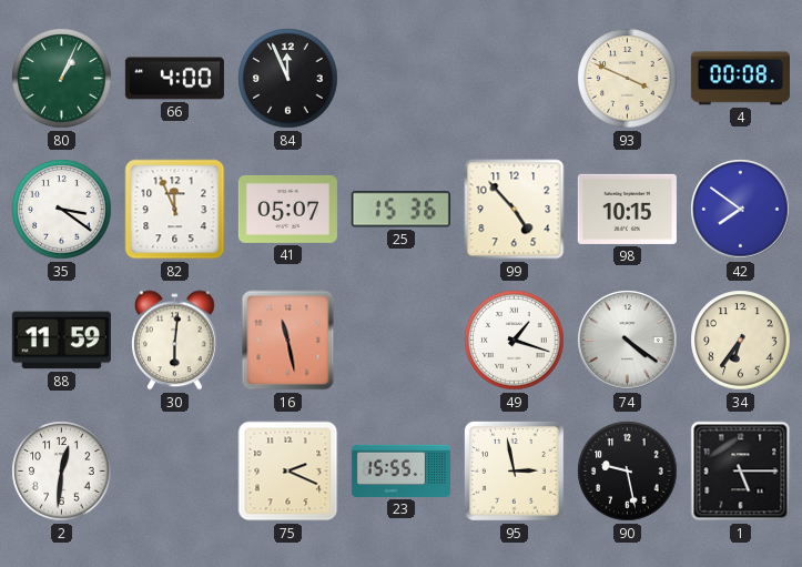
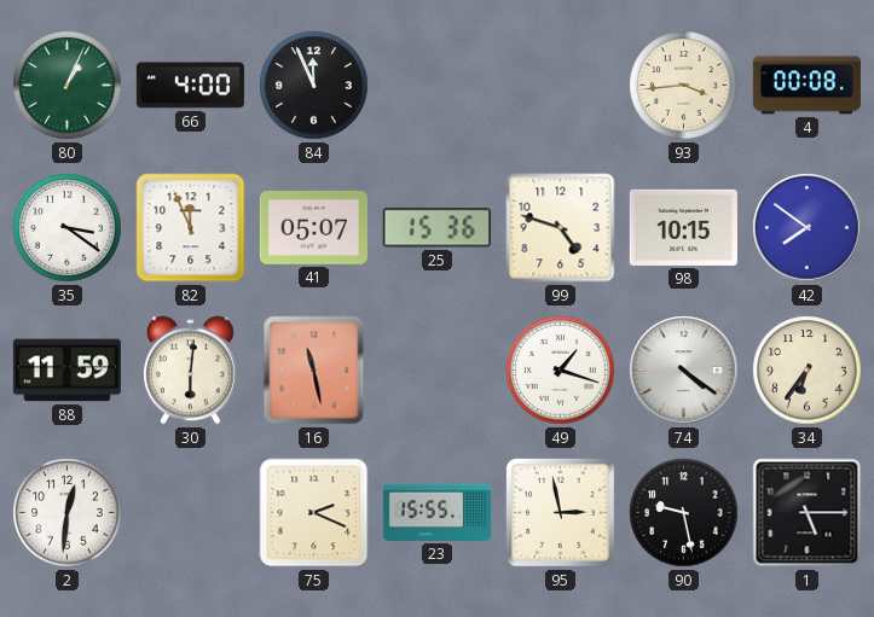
93: 3:49 -> 3:44 (684, 86)
99: 4:53 -> 4:48 (561, 228)
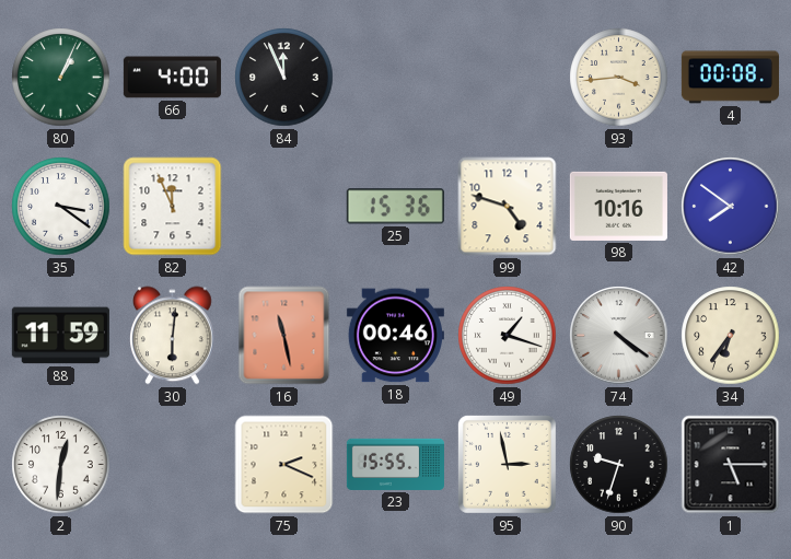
41: 05:07 -> none (313, 227)
98: 10:15 -> 10:16 (618, 206)
18: none -> 00:46 (395, 336)
90: 9:28 -> 9:33 (619, 465)
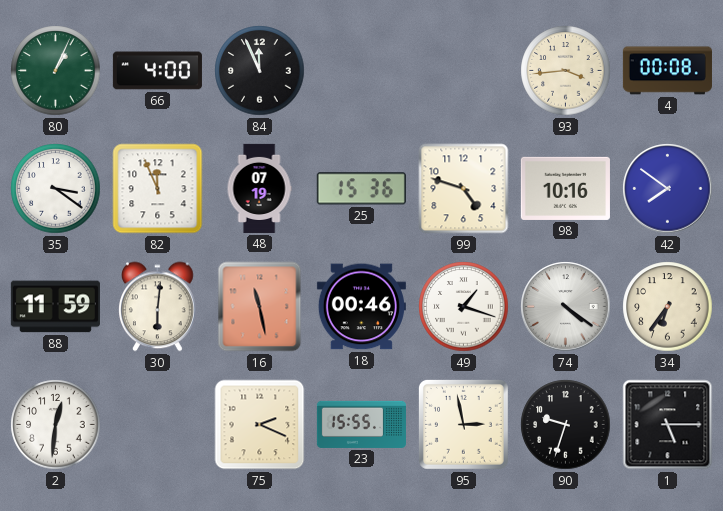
48: none -> 07:19 (259, 188)
